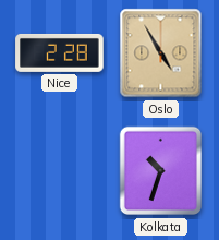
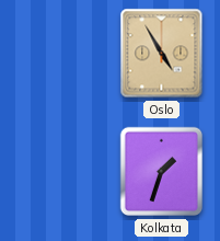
Nice: 2:28 -> none (60, 52)
Kolkata: 10:33 -> 1:33 (161, 172)
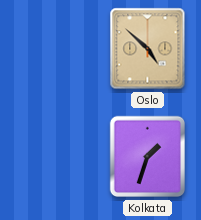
Oslo: 4:55 -> 4:52 (148, 49)
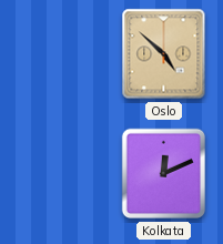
Kolkata: 1:33 -> 12:11 (163, 174)
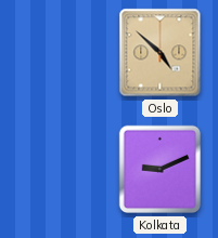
Kolkata: 12:11 -> 9:11 (159, 170)
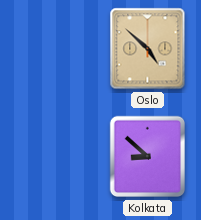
Kolkata: 9:11 -> 8:52 (147, 157)
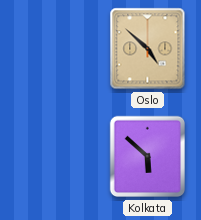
Kolkata: 8:52 -> 5:52 (147, 157)
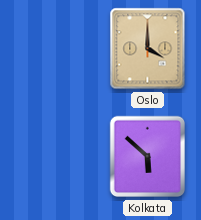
Oslo: 4:52 -> 4:00 (148, 49)
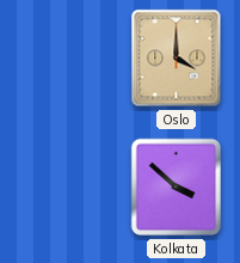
Kolkata: 5:52 -> 3:52 (176, 188)
